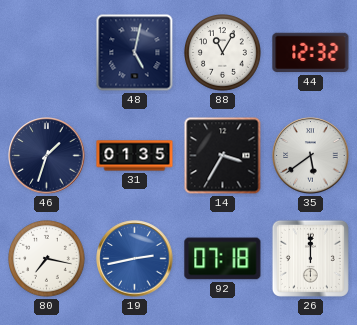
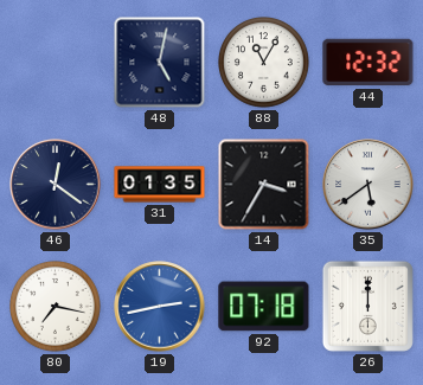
46: 1:33 -> 12:21 (56, 185)
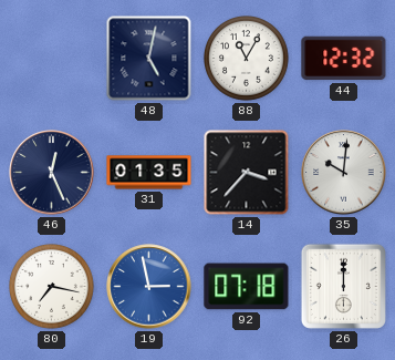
46: 12:21 -> 12:26 (52, 173)
14: 3:35 -> 3:37 (247, 173)
35: 5:39 -> 10:01 (344, 173)
19: 2:43 -> 2:58 (149, 287)
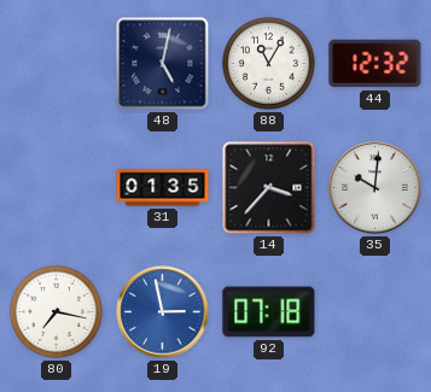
46: 12:26 -> none (52, 173)
26: 12:00 -> none (343, 286)
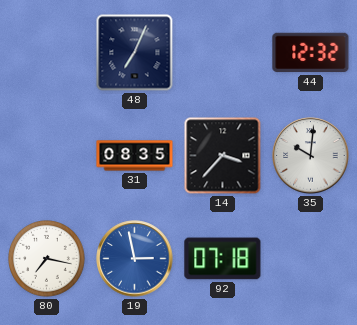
48: 5:02 -> 7:04 (135, 53)
88: 11:05 -> none (269, 64)
31: 01:35 -> 08:35 (135, 156)
